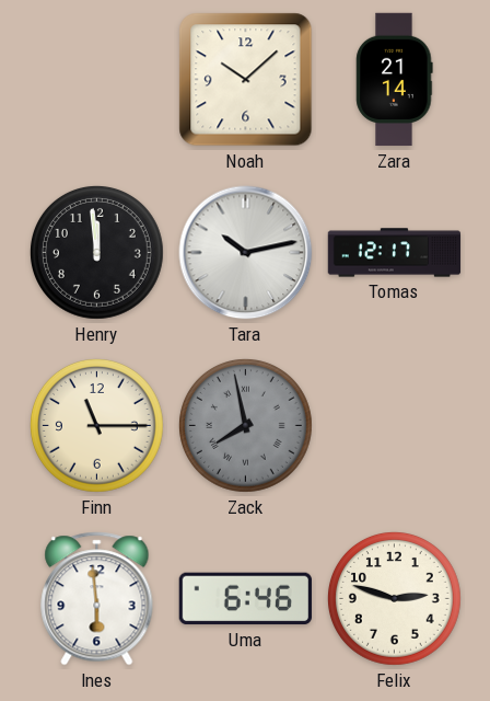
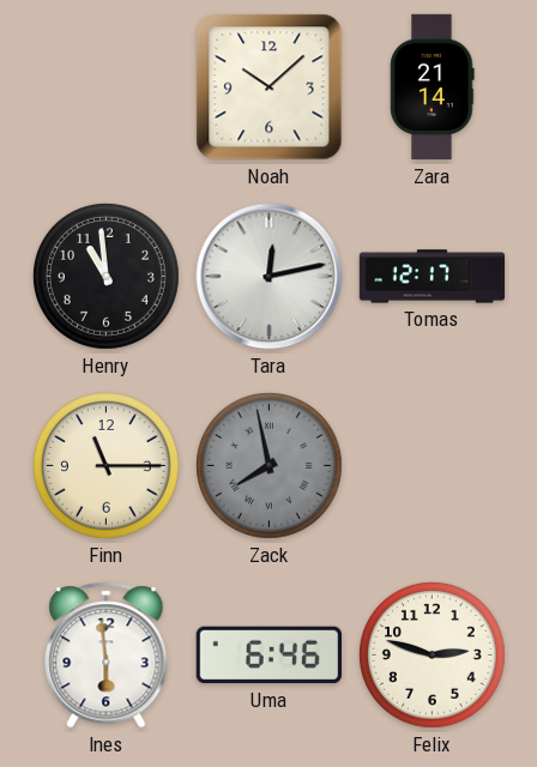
Henry: 11:59 -> 10:59 (105, 276)
Tara: 10:13 -> 12:13 (270, 277)
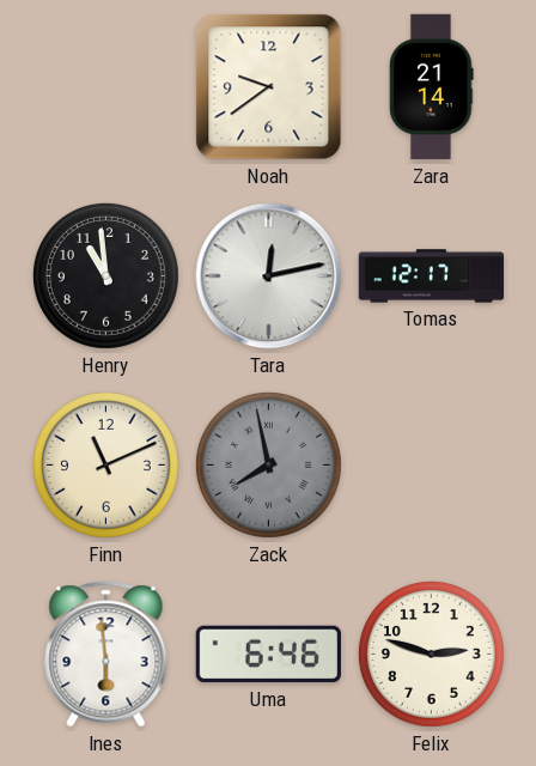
Noah: 10:08 -> 9:39 (269, 87)
Finn: 11:15 -> 11:11 (105, 464)
